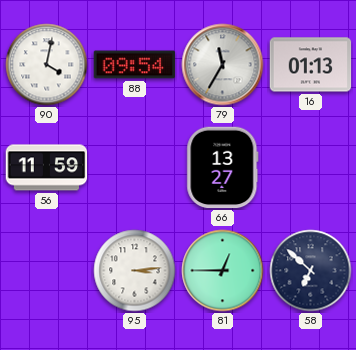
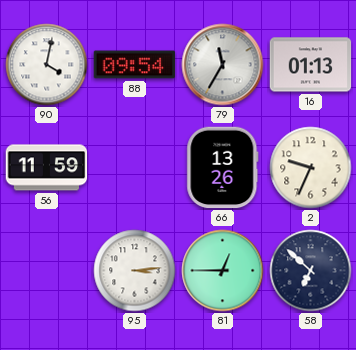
66: 13:27 -> 13:26 (223, 168)
2: none -> 9:34 (311, 168)
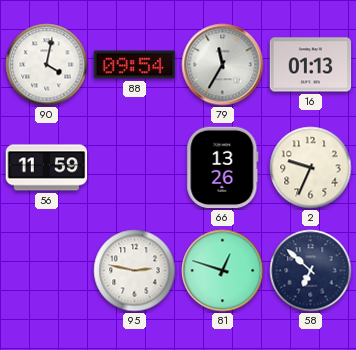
95: 3:14 -> 2:47 (135, 271)
81: 12:45 -> 12:48 (223, 271)
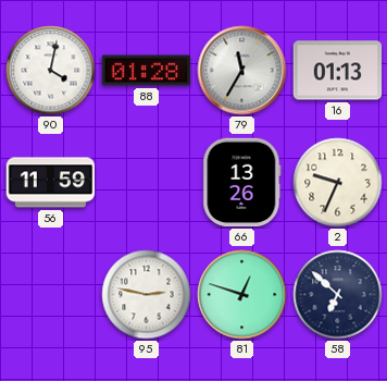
88: 09:54 -> 01:28 (147, 71)
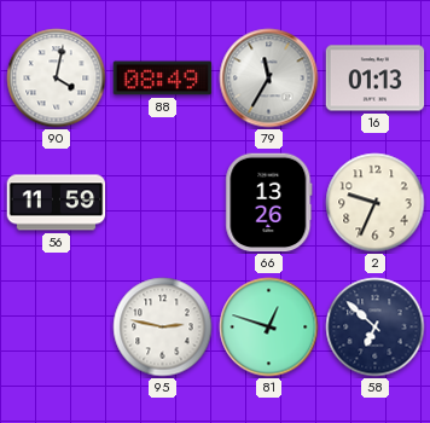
88: 01:28 -> 08:49 (163, 79)
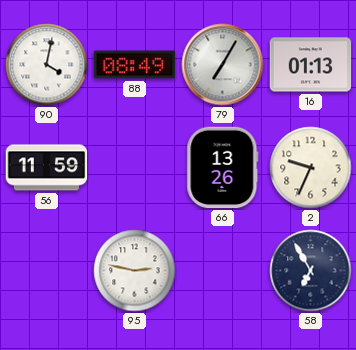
79: 11:35 -> 7:05 (223, 65)
81: 12:48 -> none (269, 328)
58: 6:52 -> 6:55 (311, 271)
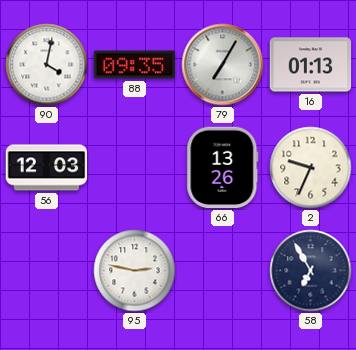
88: 08:49 -> 09:35 (135, 65)
56: 11:59 -> 12:03 (47, 168)
